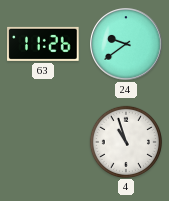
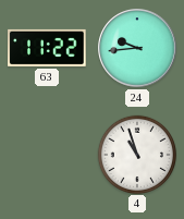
63: 11:26 -> 11:22 (47, 48)
24: 9:39 -> 9:44 (137, 48)
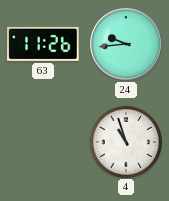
63: 11:22 -> 11:26 (43, 44)
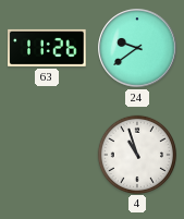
24: 9:44 -> 9:39 (137, 48)
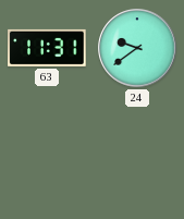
63: 11:26 -> 11:31 (47, 48)
4: 10:57 -> none (136, 154)
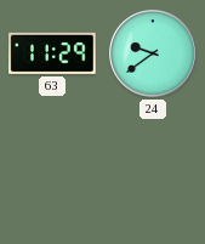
63: 11:31 -> 11:29 (52, 53)
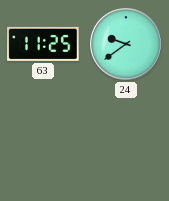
63: 11:29 -> 11:25 (43, 44)
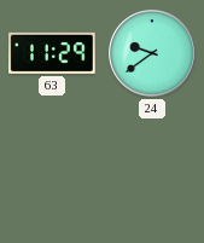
63: 11:25 -> 11:29 (52, 53)
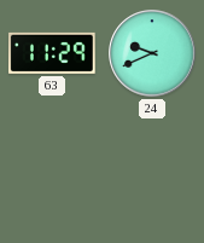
24: 9:39 -> 9:41 (152, 53)
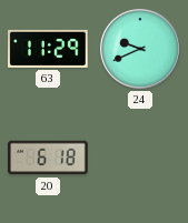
20: none -> 6:18 (48, 158)
